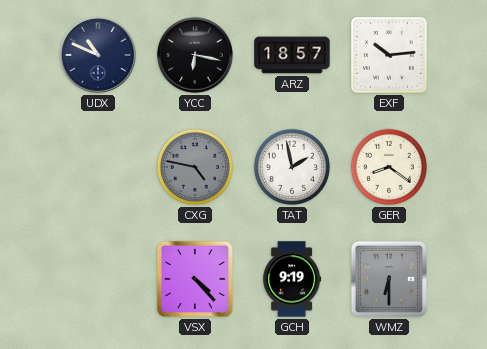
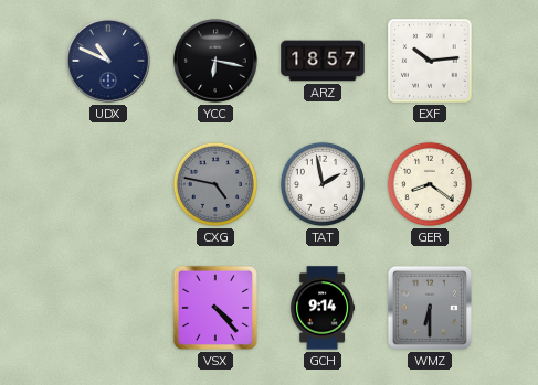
GCH: 9:19 -> 9:14 (323, 308)
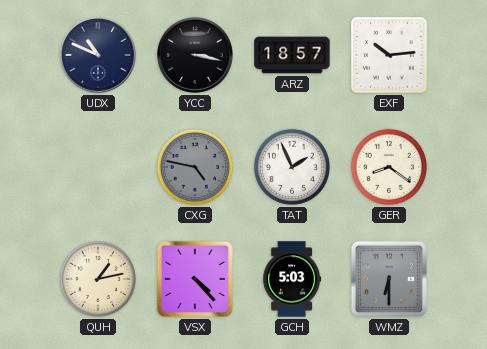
YCC: 6:17 -> 3:17 (196, 56)
TAT: 1:58 -> 1:56 (292, 167)
QUH: none -> 1:13 (98, 279)
GCH: 9:14 -> 5:03 (292, 279)
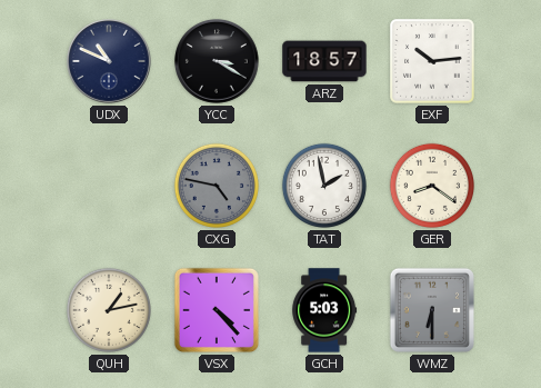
YCC: 3:17 -> 3:20 (218, 62)
TAT: 1:56 -> 1:58 (324, 186)
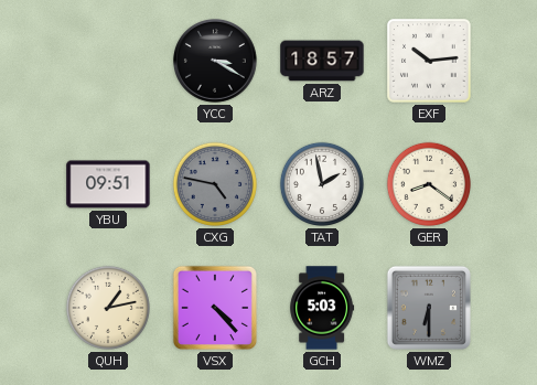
UDX: 10:49 -> none (110, 62)
YBU: none -> 09:51 (108, 184)
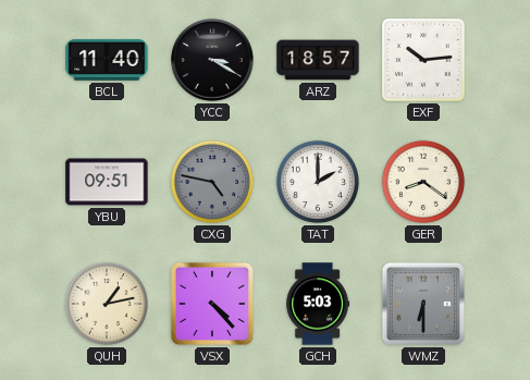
BCL: none -> 11:40 (107, 60)
TAT: 1:58 -> 2:00 (318, 182)
